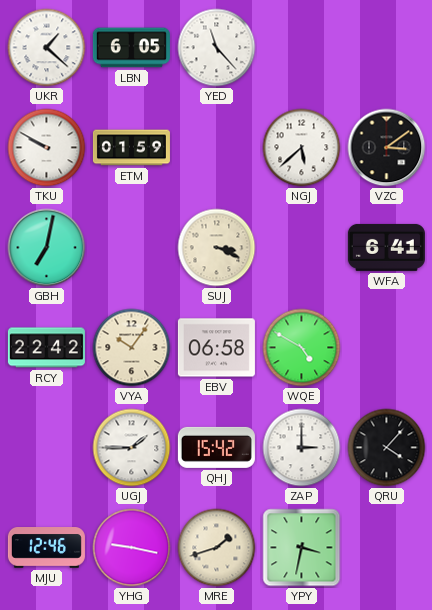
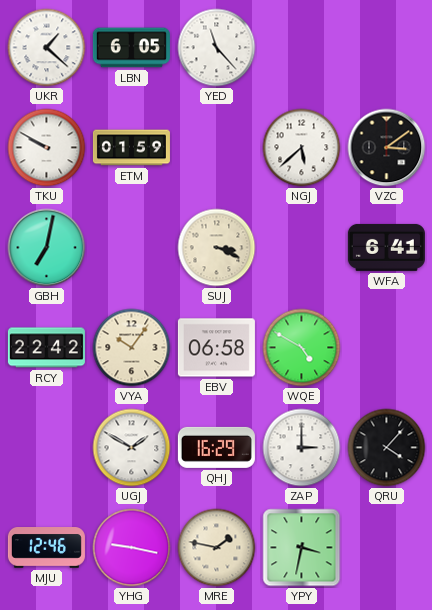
UGJ: 1:45 -> 1:50 (132, 448)
QHJ: 15:42 -> 16:29 (216, 447)
MRE: 1:42 -> 1:47 (217, 548)
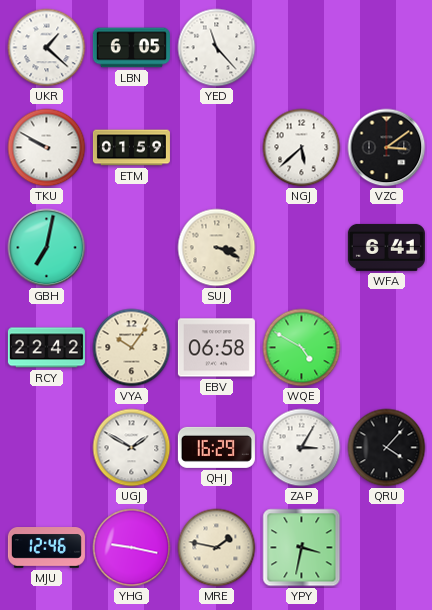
ZAP: 3:00 -> 3:05 (302, 448)
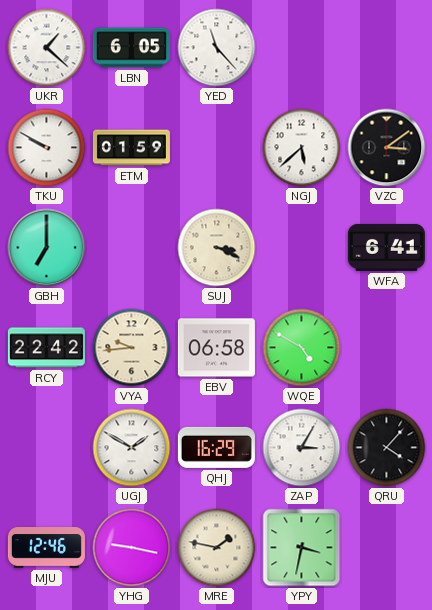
GBH: 7:02 -> 7:00 (47, 248)
VYA: 10:06 -> 9:44 (132, 348)
